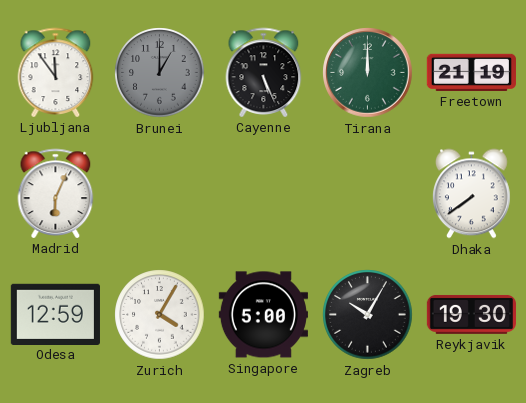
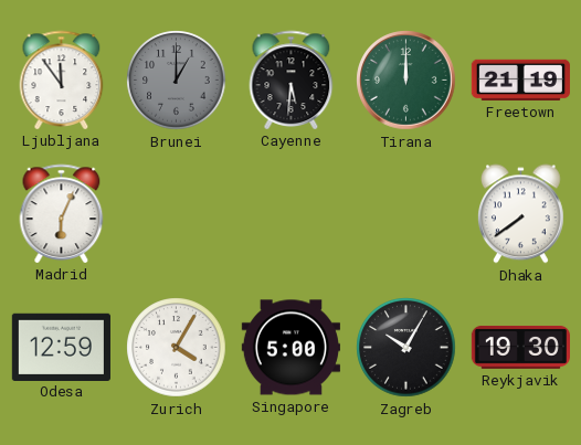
Cayenne: 5:26 -> 5:31 (292, 80)
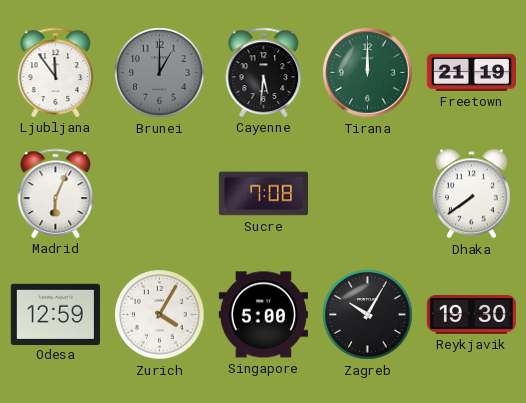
Sucre: none -> 7:08 (263, 194)
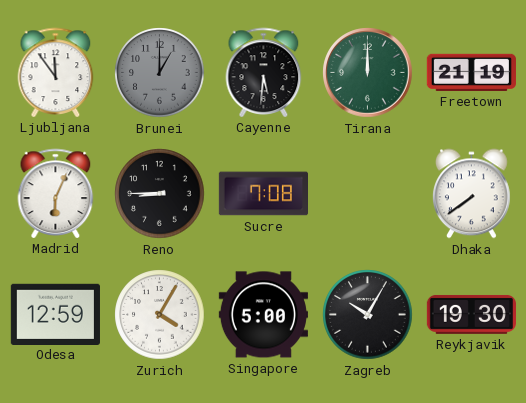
Reno: none -> 8:45 (160, 194)
